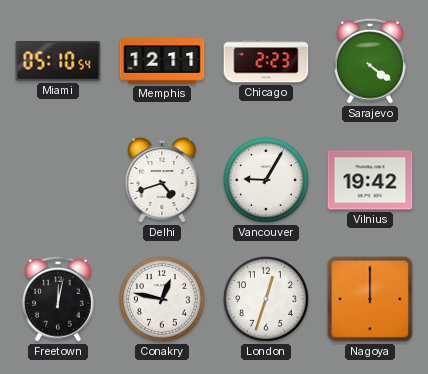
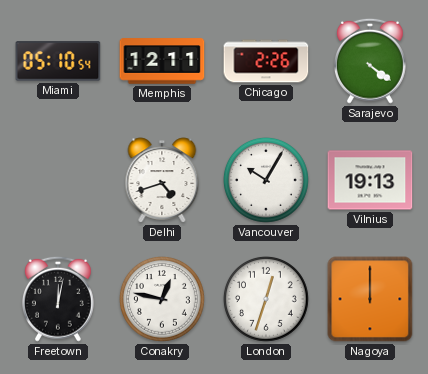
Chicago: 2:23 -> 2:26 (266, 61)
Vancouver: 9:05 -> 10:05 (267, 181)
Vilnius: 19:42 -> 19:13 (370, 180)
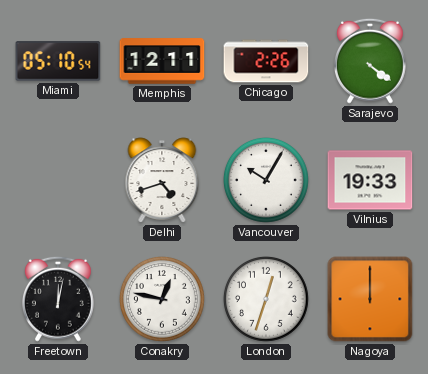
Vilnius: 19:13 -> 19:33 (370, 180)
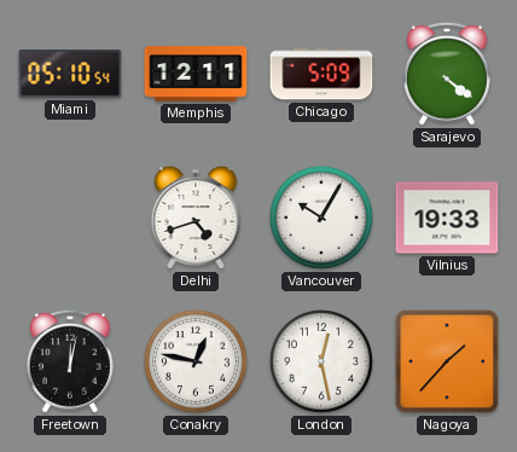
Chicago: 2:26 -> 5:09 (321, 74)
London: 12:33 -> 12:28 (323, 363)
Nagoya: 12:00 -> 1:37 (447, 361)
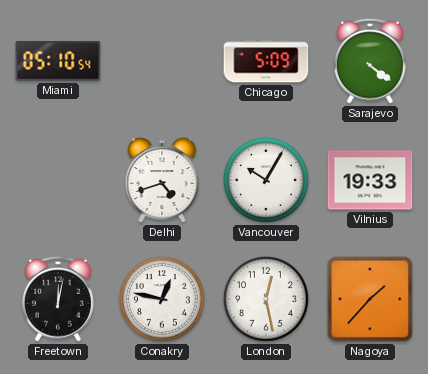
Memphis: 12:11 -> none (196, 74)
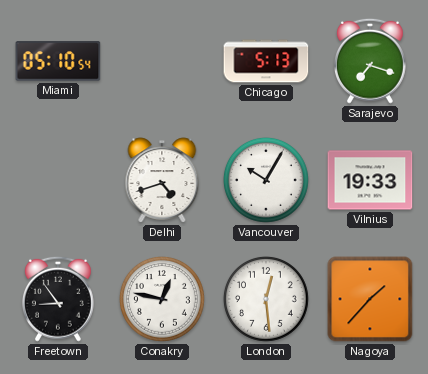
Chicago: 5:09 -> 5:13 (266, 61)
Sarajevo: 4:21 -> 7:18 (371, 61)
Freetown: 12:02 -> 8:54 (59, 299)
London: 12:28 -> 12:29 (267, 300)
